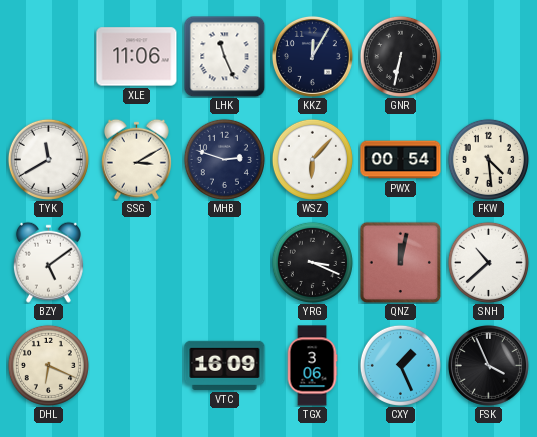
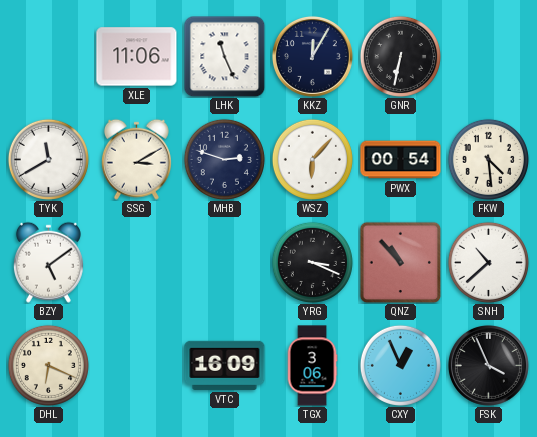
QNZ: 12:02 -> 10:53 (400, 262)
CXY: 1:26 -> 12:56 (400, 365)
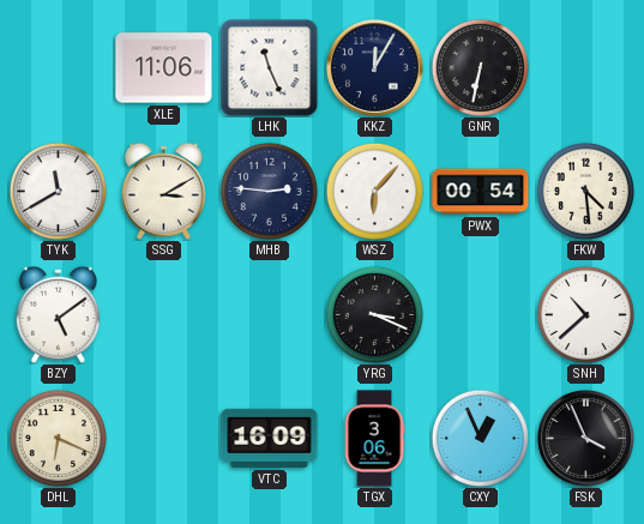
MHB: 2:48 -> 2:46 (269, 191)
QNZ: 10:53 -> none (400, 262)
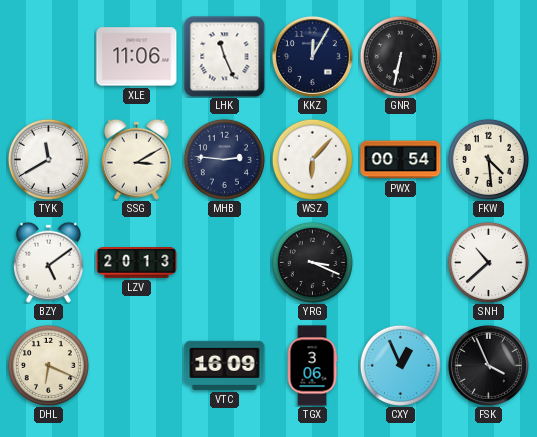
LZV: none -> 20:13 (137, 263)
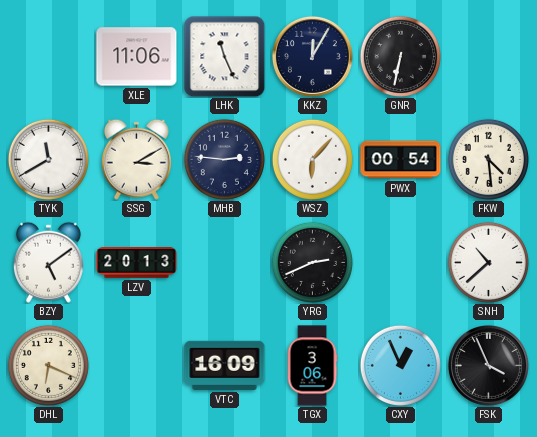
YRG: 3:19 -> 2:41 (312, 262)
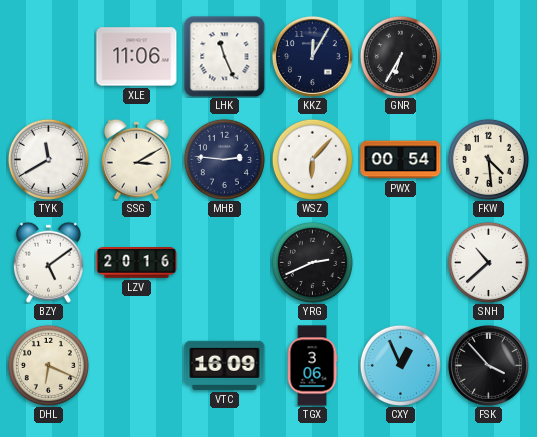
GNR: 6:32 -> 6:35 (400, 56)
LZV: 20:13 -> 20:16 (137, 263)
FSK: 3:56 -> 3:53 (488, 365)
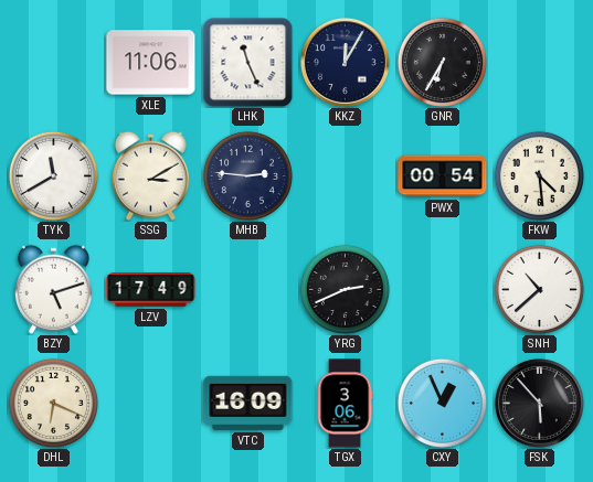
WSZ: 6:07 -> none (312, 159)
BZY: 5:09 -> 5:12 (53, 289)
LZV: 20:16 -> 17:49 (151, 290)
FSK: 3:53 -> 5:53 (539, 403)
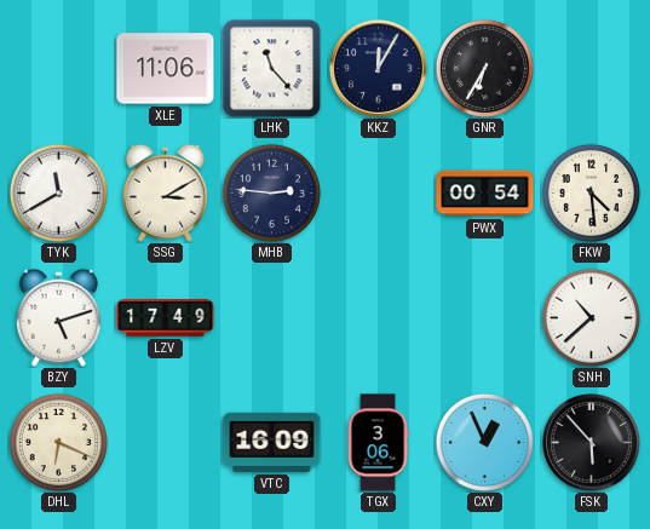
LHK: 11:26 -> 11:23 (271, 68)
YRG: 2:41 -> none (345, 289)
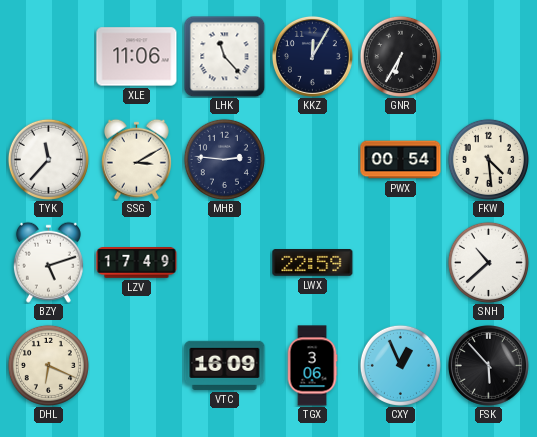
TYK: 11:40 -> 11:37 (48, 159)
LWX: none -> 22:59 (313, 263)
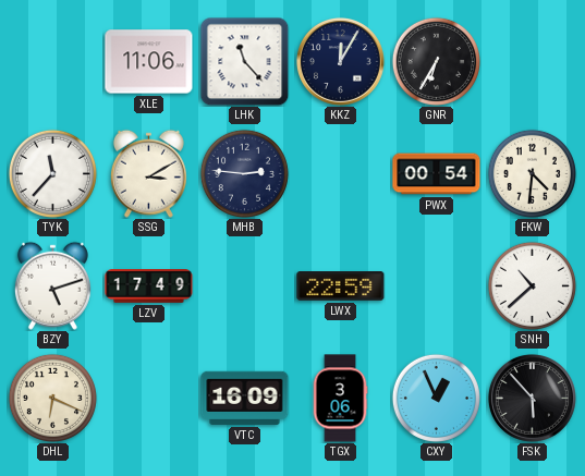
FKW: 4:29 -> 4:31 (532, 173)
